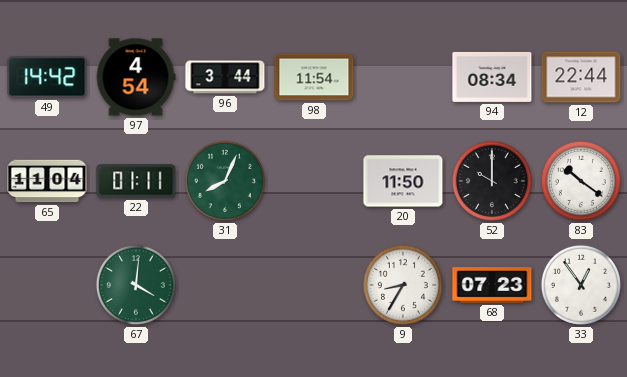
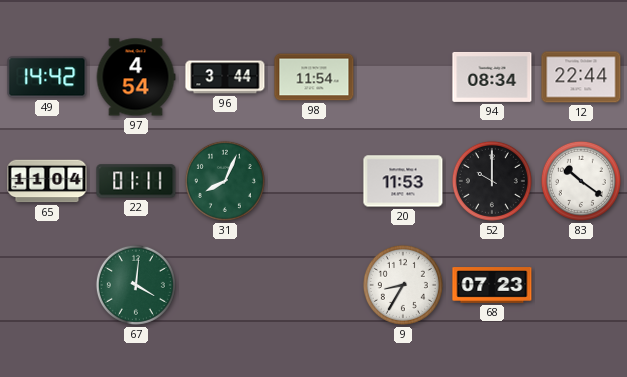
20: 11:50 -> 11:53 (403, 181)
33: 12:54 -> none (581, 285)
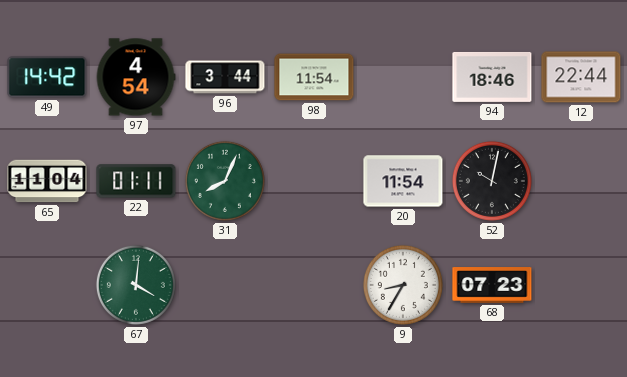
94: 08:34 -> 18:46 (492, 77)
20: 11:53 -> 11:54 (403, 181)
52: 10:00 -> 10:02 (492, 181)
83: 10:21 -> none (581, 181)
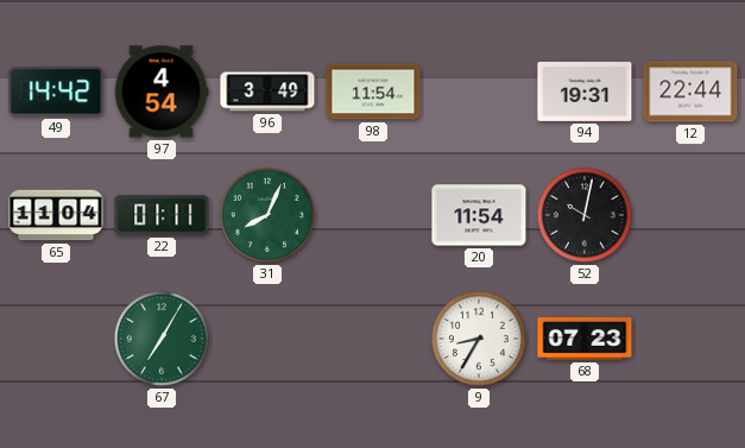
96: 3:44 -> 3:49 (267, 92)
94: 18:46 -> 19:31 (585, 92)
67: 4:01 -> 7:05 (162, 339)
